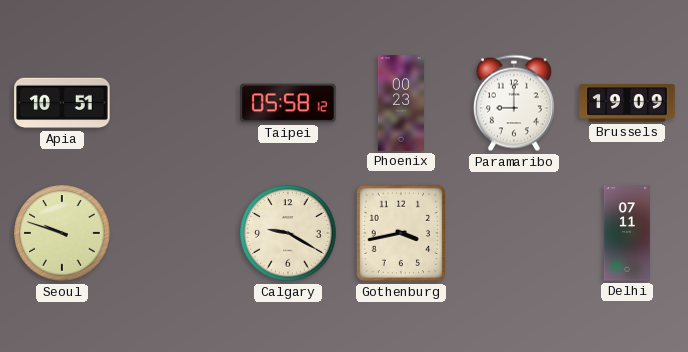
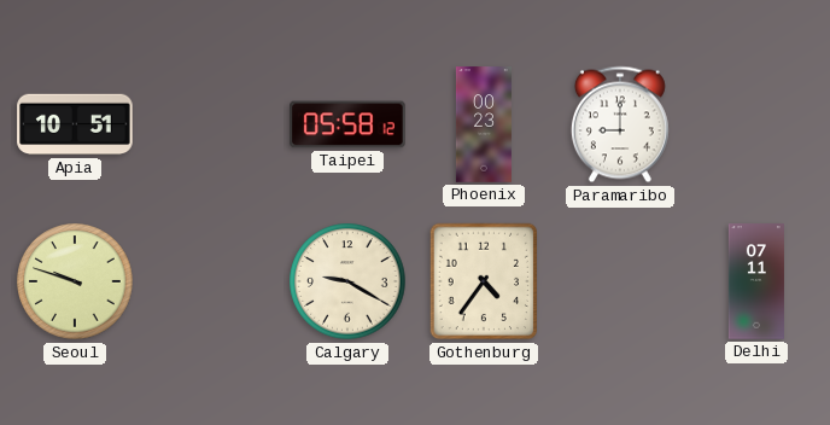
Brussels: 19:09 -> none (627, 103)
Gothenburg: 3:43 -> 4:36 (483, 281)
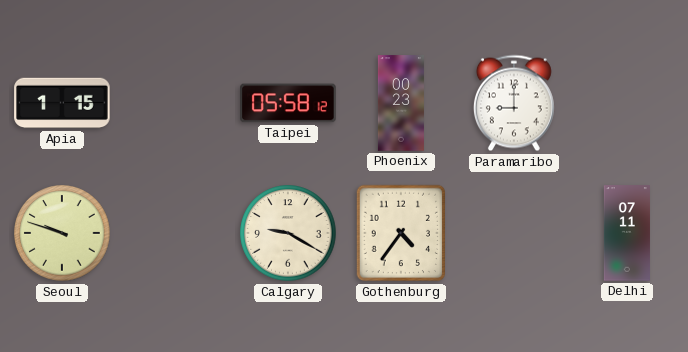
Apia: 10:51 -> 1:15 (62, 103)
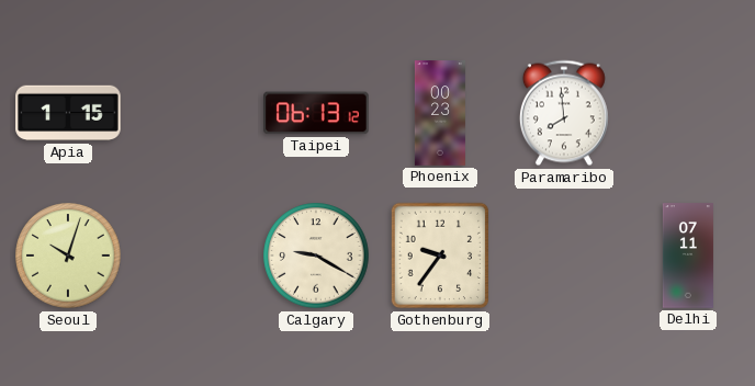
Taipei: 05:58 -> 06:13 (316, 113)
Paramaribo: 9:00 -> 7:59 (564, 113)
Seoul: 9:48 -> 10:03 (68, 256)
Gothenburg: 4:36 -> 9:36 (439, 256)
